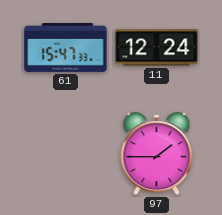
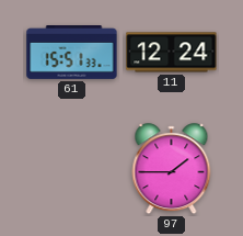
61: 15:47 -> 15:51 (72, 53)
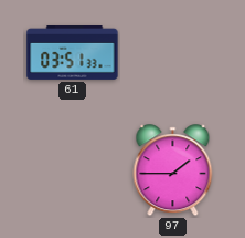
61: 15:51 -> 03:51 (73, 53)
11: 12:24 -> none (172, 53)
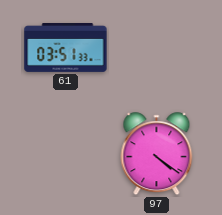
97: 1:45 -> 4:21 (157, 154)
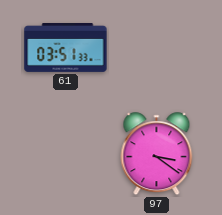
97: 4:21 -> 3:21 (157, 154)
